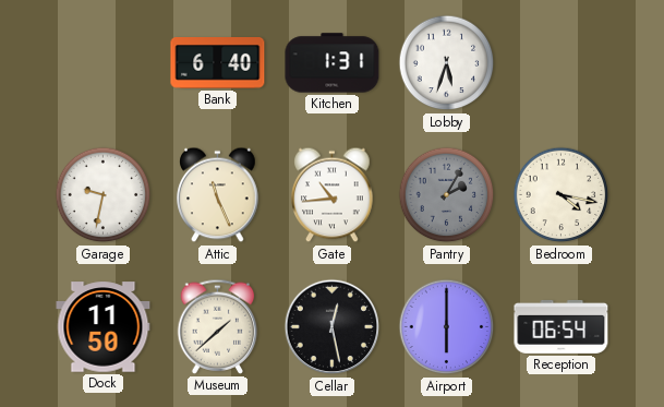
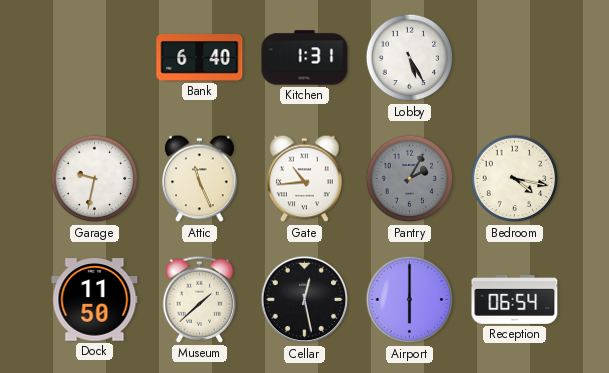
Lobby: 5:33 -> 5:25 (410, 58)
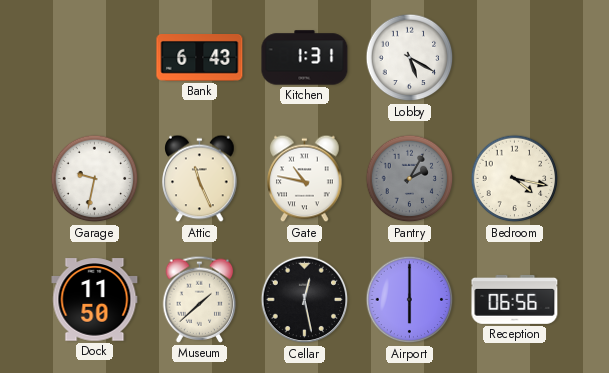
Bank: 6:40 -> 6:43 (200, 58)
Lobby: 5:25 -> 5:20 (410, 58)
Gate: 10:44 -> 10:47 (305, 179)
Reception: 06:54 -> 06:56 (515, 299)
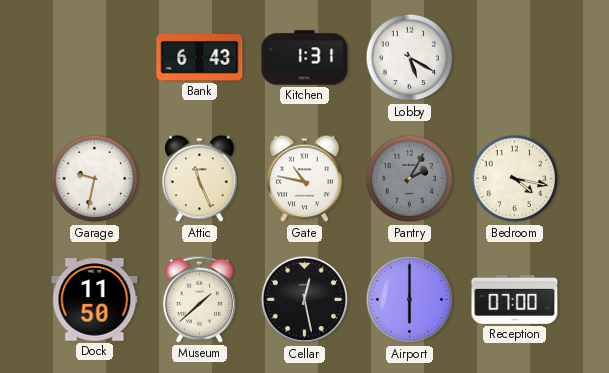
Reception: 06:56 -> 07:00 (515, 299)
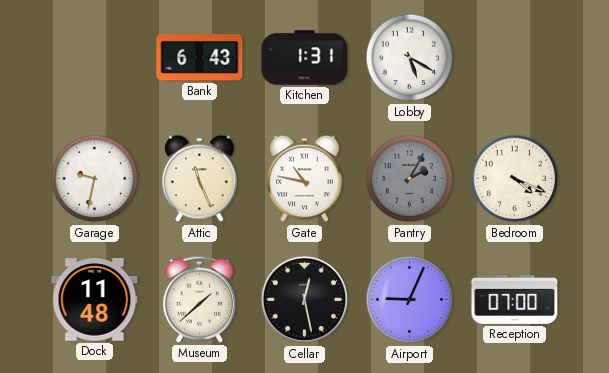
Bedroom: 4:17 -> 4:19 (515, 179)
Dock: 11:50 -> 11:48 (95, 300)
Airport: 6:00 -> 9:04 (410, 300)
